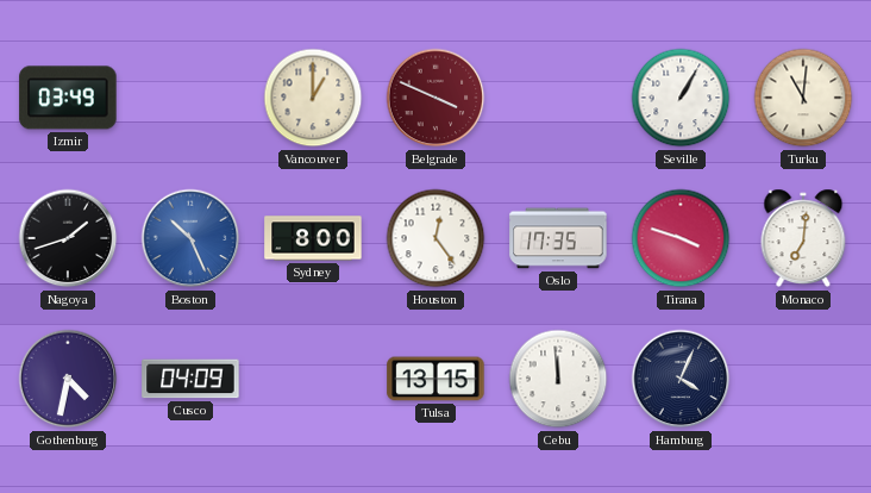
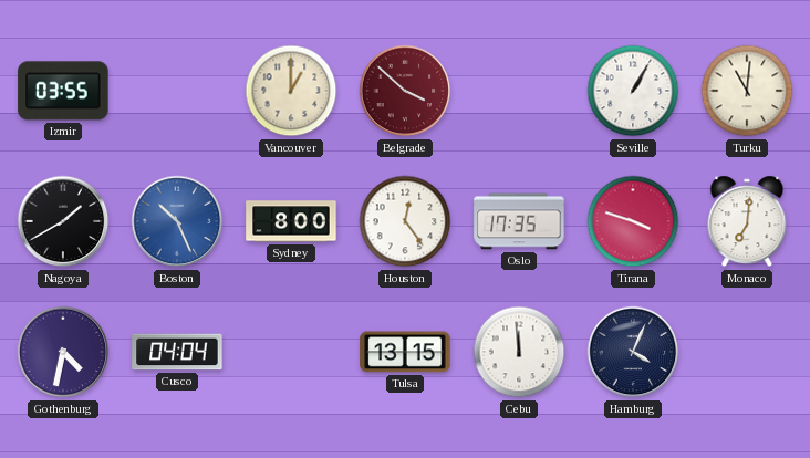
Izmir: 03:49 -> 03:55 (63, 91)
Belgrade: 3:49 -> 3:52 (405, 91)
Nagoya: 1:42 -> 1:40 (63, 221)
Cusco: 04:09 -> 04:04 (177, 352)
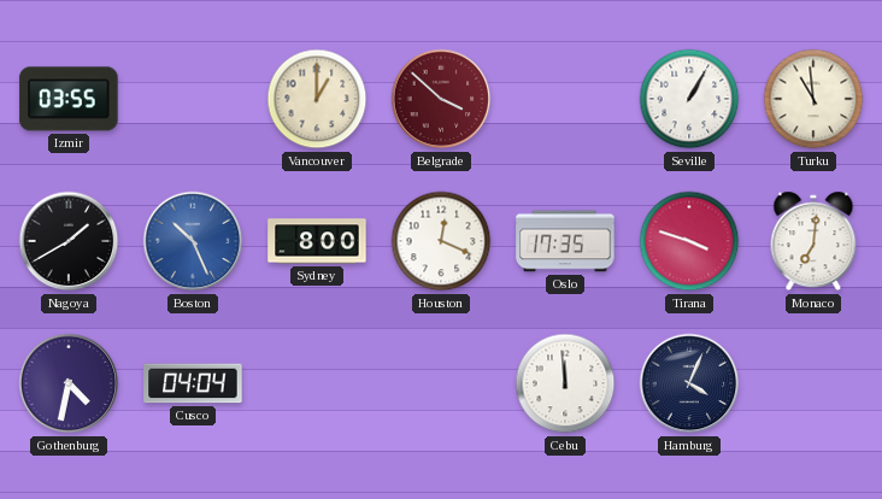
Turku: 11:01 -> 10:59 (813, 99)
Houston: 12:24 -> 12:19 (441, 241)
Tulsa: 13:15 -> none (405, 352)
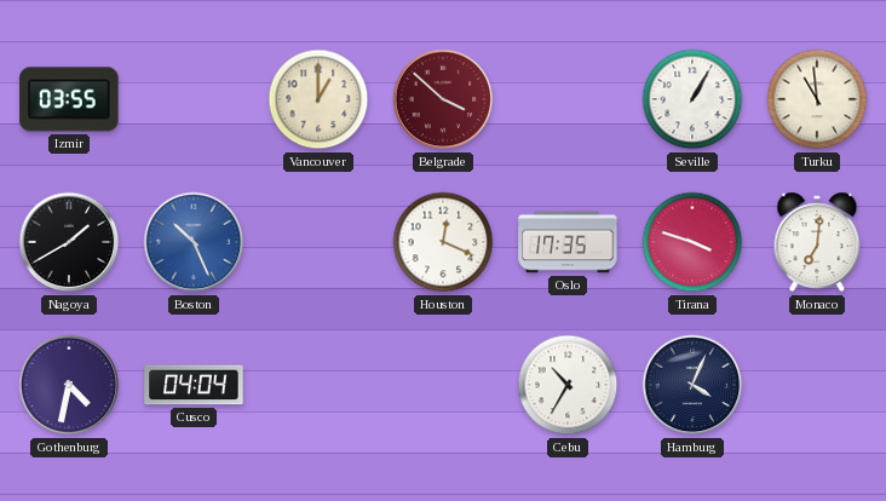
Sydney: 8:00 -> none (317, 241)
Cebu: 11:59 -> 10:35 (568, 385)
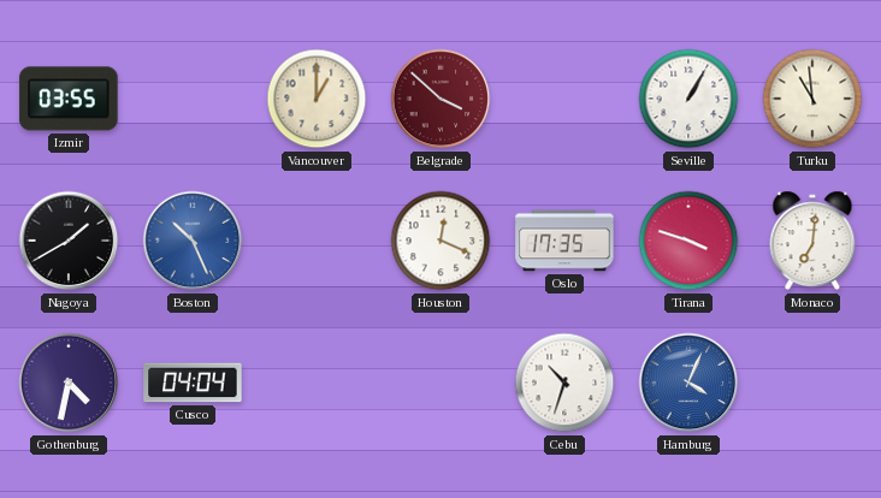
Cebu: 10:35 -> 10:33 (564, 383)
Hamburg dial: navy -> blue (688, 383)
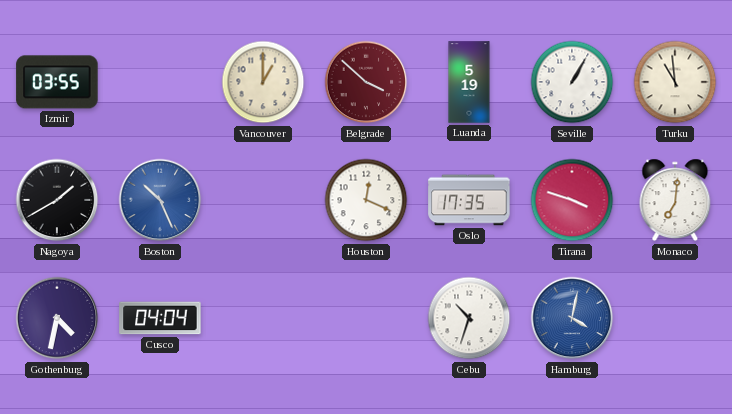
Luanda: none -> 5:19 (469, 82)
Hamburg: 4:04 -> 4:02 (572, 318)
